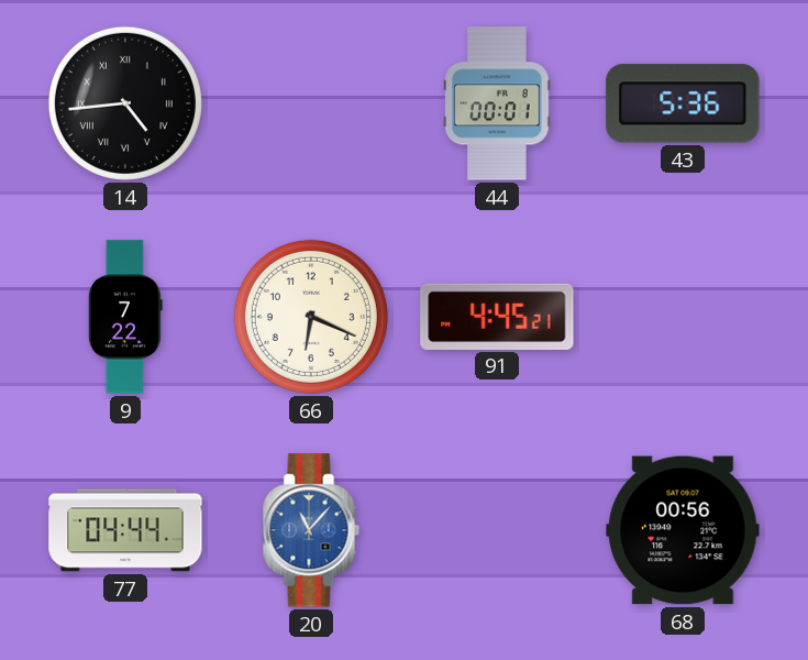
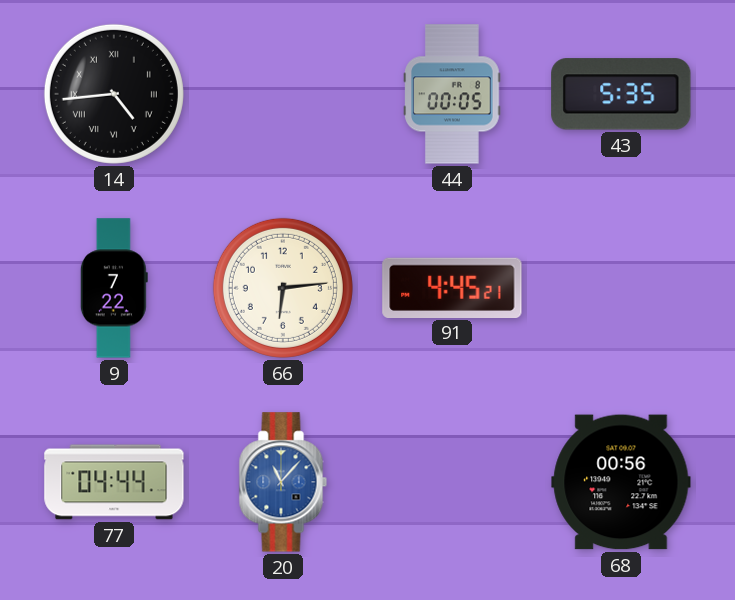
44: 00:01 -> 00:05 (452, 94)
43: 5:36 -> 5:35 (621, 94)
66: 6:19 -> 6:14 (283, 288)
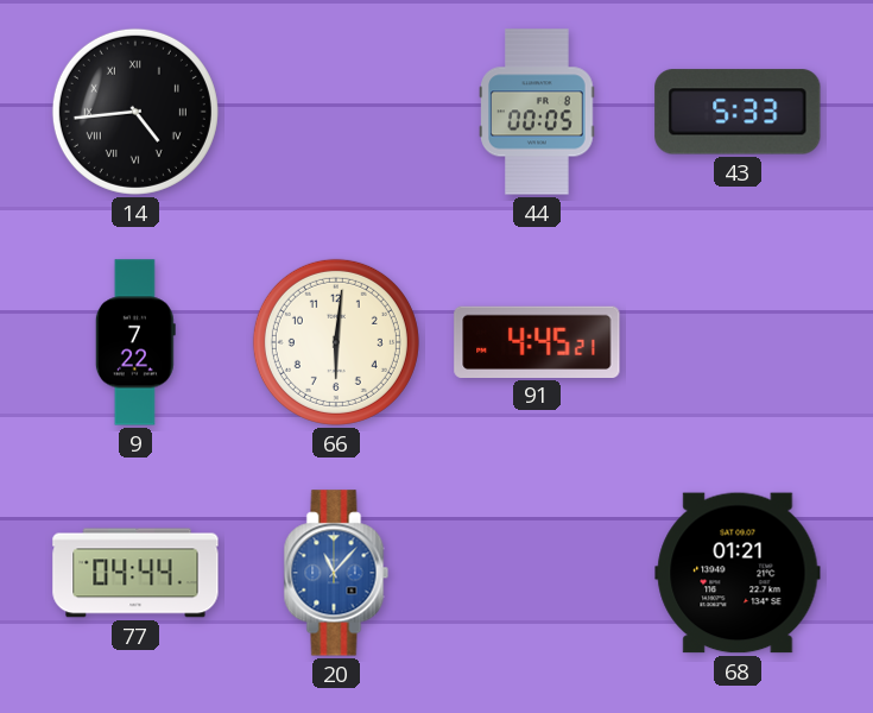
43: 5:35 -> 5:33 (738, 112)
66: 6:14 -> 6:01 (336, 342)
68: 00:56 -> 01:21 (738, 573)
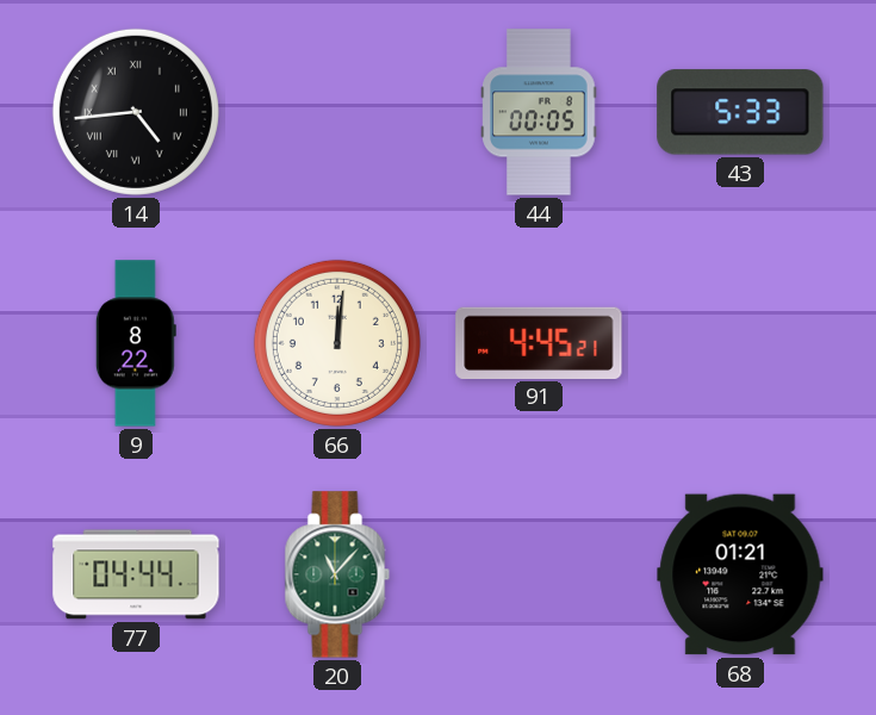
9: 7:22 -> 8:22 (136, 343)
66: 6:01 -> 12:01 (337, 343)
20 dial: blue -> green (337, 574)
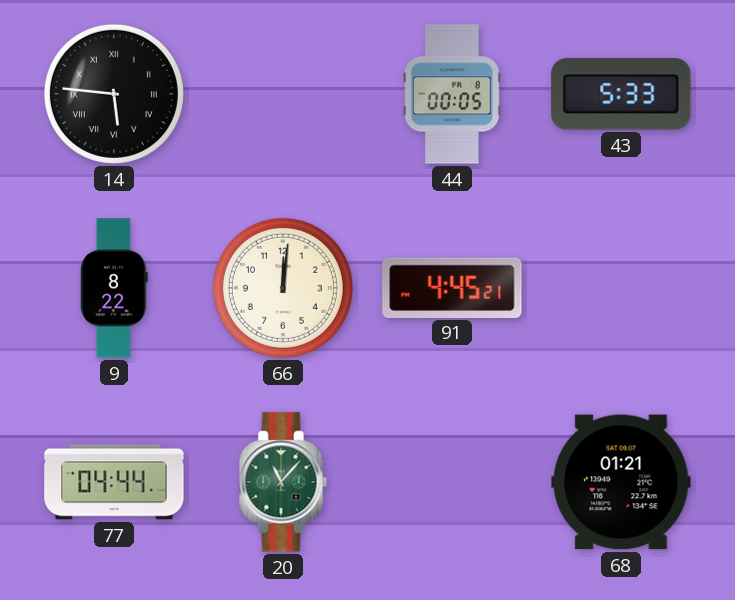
14: 4:44 -> 5:46 (114, 94)
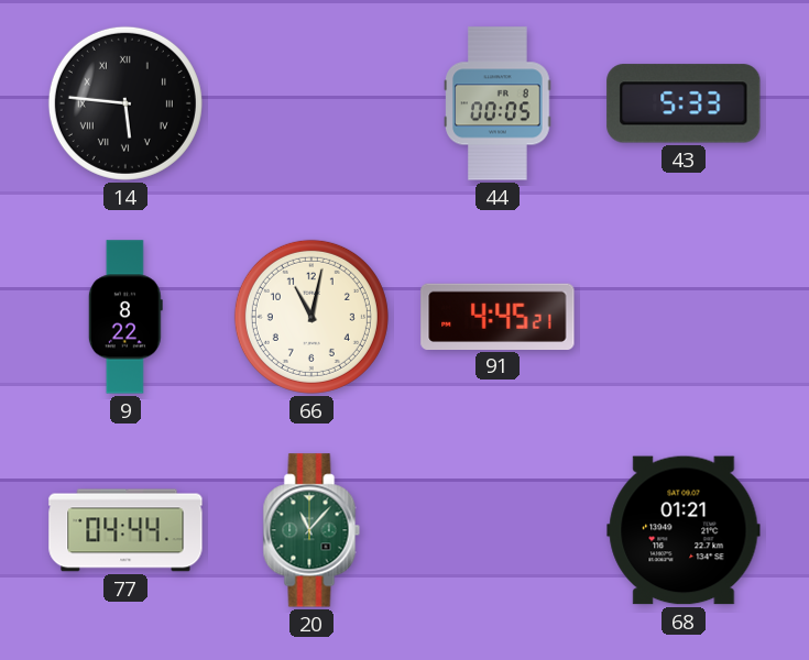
66: 12:01 -> 11:02 (311, 317)
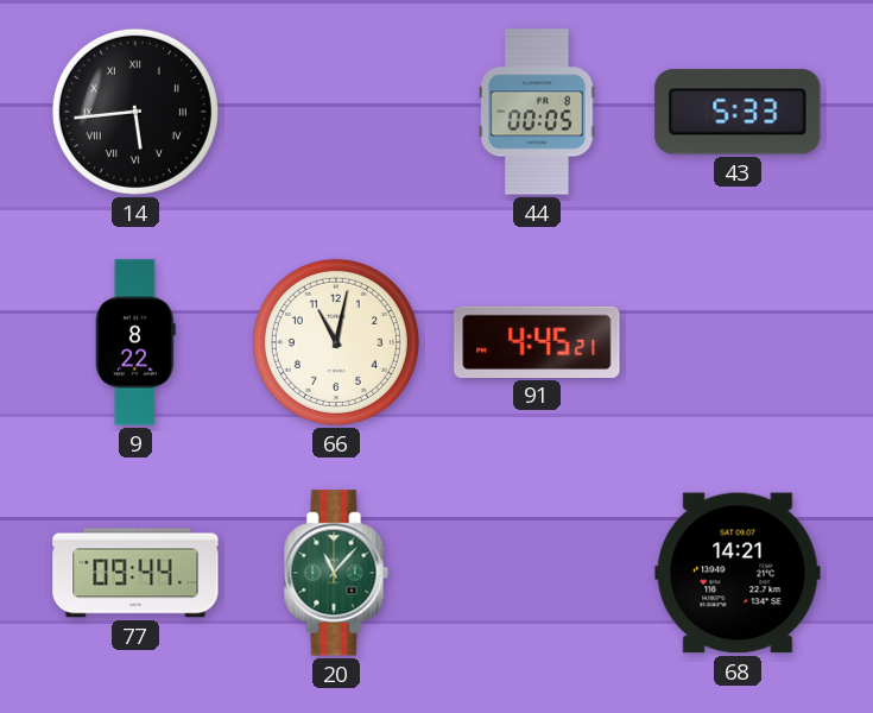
14: 5:46 -> 5:44 (135, 112)
77: 04:44 -> 09:44 (135, 573)
68: 01:21 -> 14:21 (738, 573)
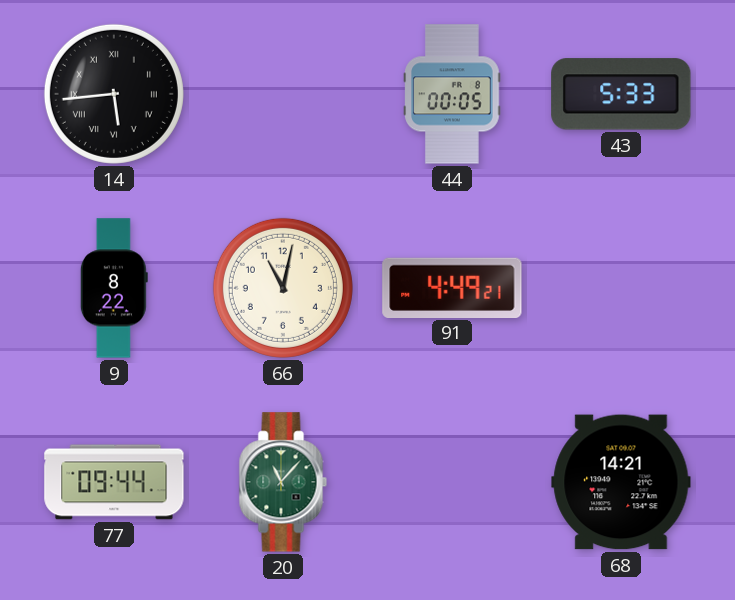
91: 4:45 -> 4:49 (452, 287)
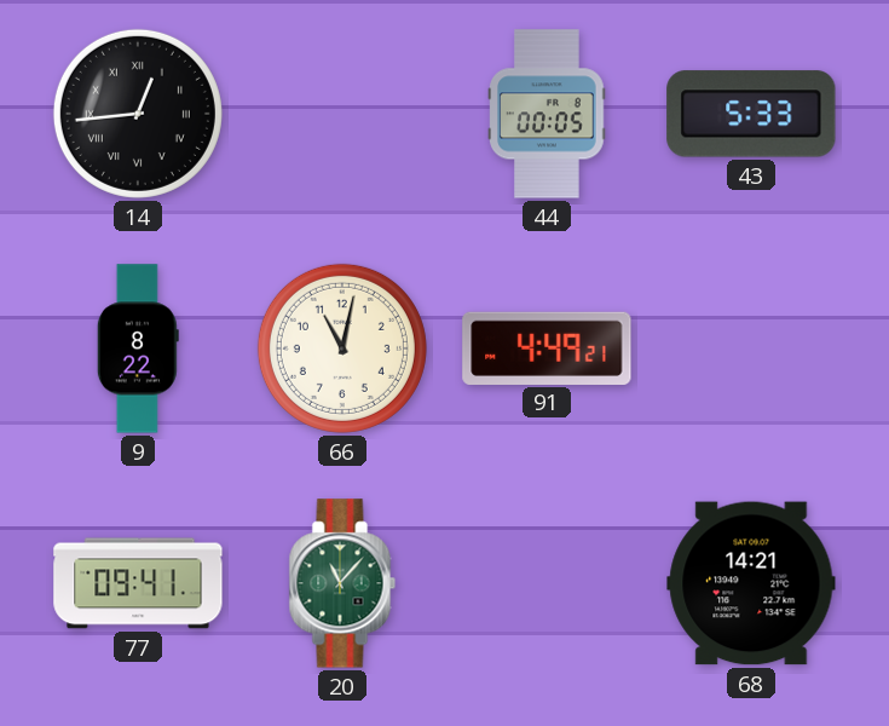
14: 5:44 -> 12:44 (138, 114)
77: 09:44 -> 09:41 (138, 583)
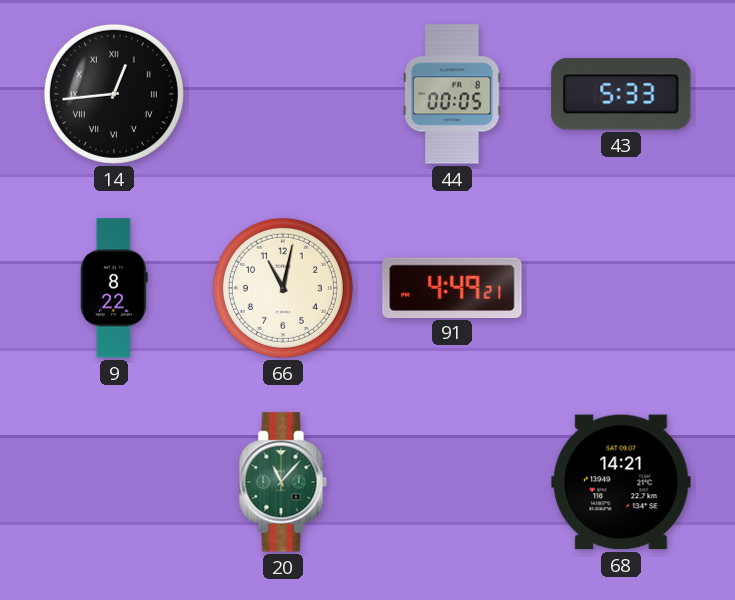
77: 09:41 -> none (138, 583)
